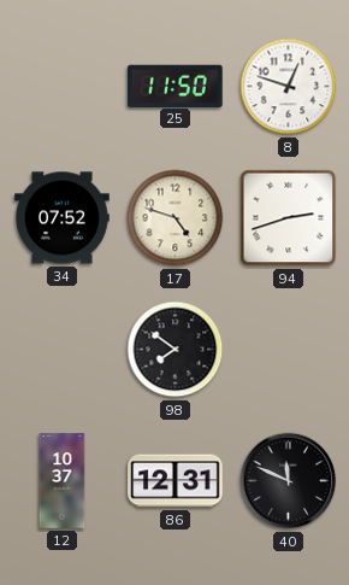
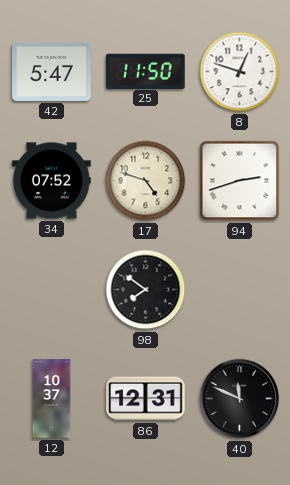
42: none -> 5:47 (52, 71)
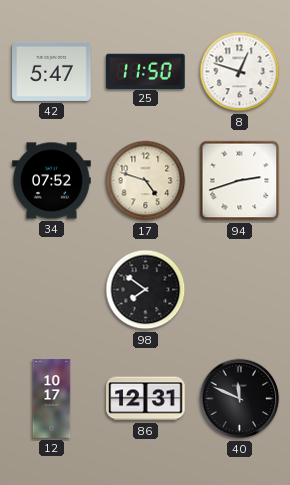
12: 10:37 -> 10:17 (52, 399)
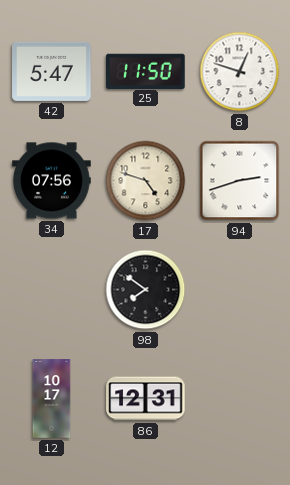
34: 07:52 -> 07:56 (52, 181)
40: 11:49 -> none (240, 399)
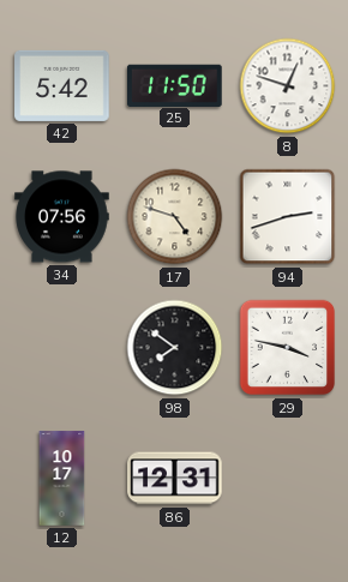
42: 5:47 -> 5:42 (62, 85)
29: none -> 3:47 (288, 348)
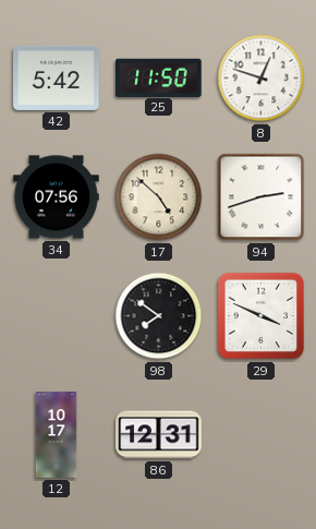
17: 4:48 -> 4:52 (159, 197)
29: 3:47 -> 3:49 (262, 316)
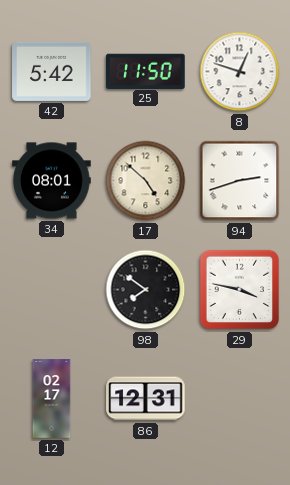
34: 07:56 -> 08:01 (52, 181)
29: 3:49 -> 3:47 (240, 290)
12: 10:17 -> 02:17 (52, 399)
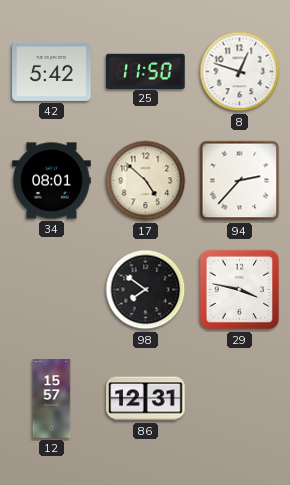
94: 2:42 -> 2:37 (240, 181)
12: 02:17 -> 15:57 (52, 399)
